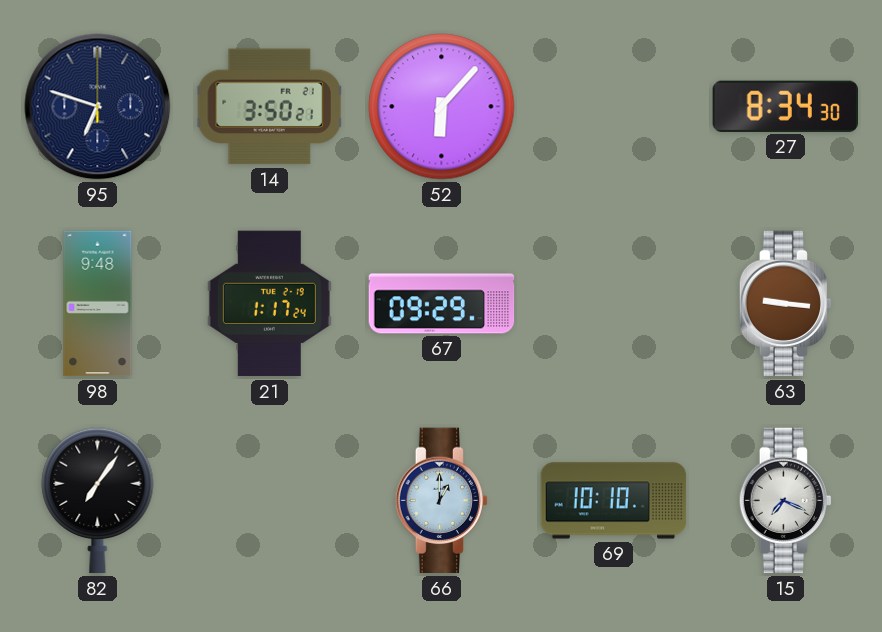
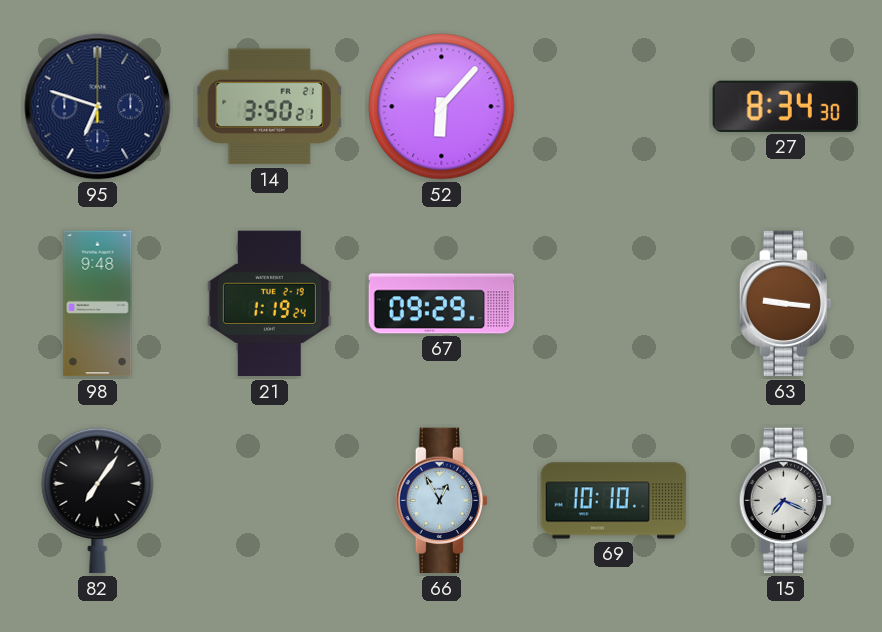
21: 1:17 -> 1:19 (269, 304)
66: 1:00 -> 12:55 (441, 501)
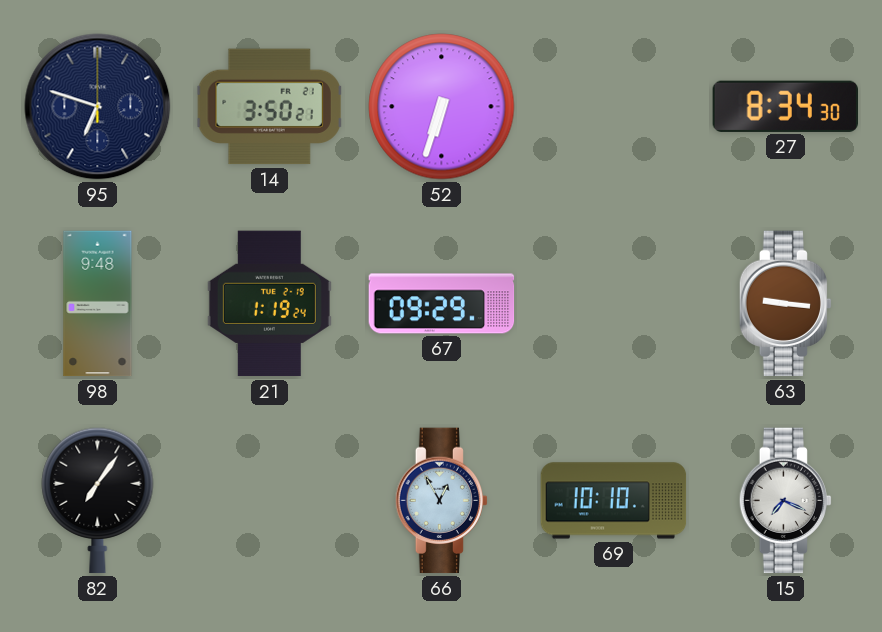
52: 6:07 -> 6:33 (442, 107)
